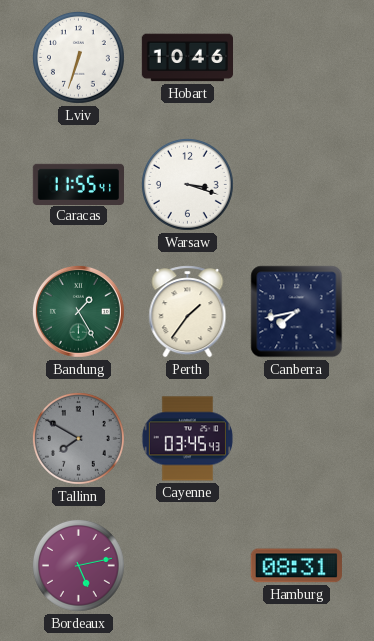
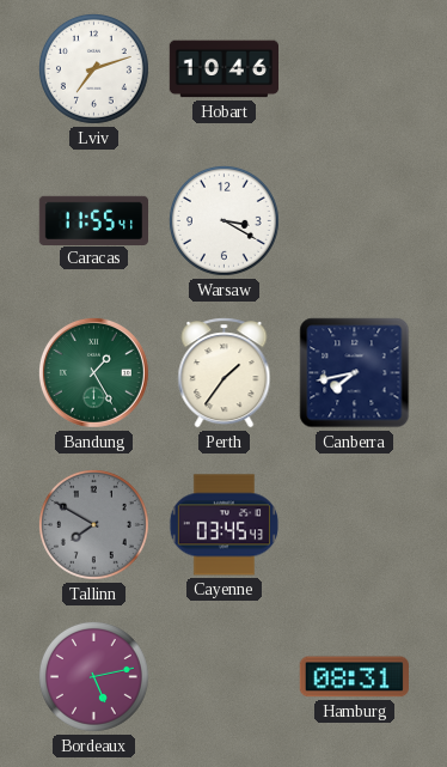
Lviv: 6:33 -> 7:12 (93, 68)
Warsaw: 3:18 -> 3:20 (223, 220)
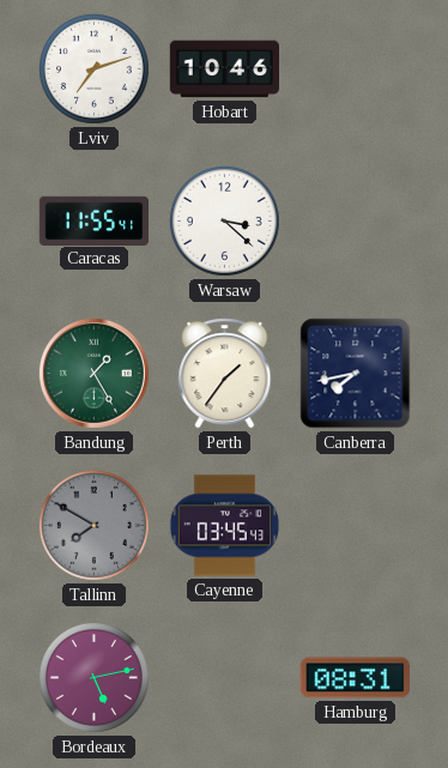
Warsaw: 3:20 -> 3:22 (224, 220)
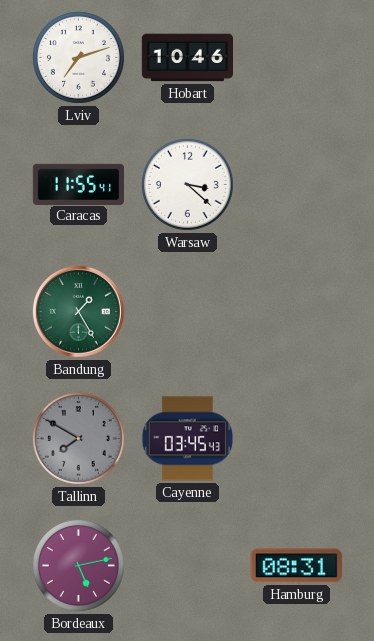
Perth: 1:36 -> none (225, 374)
Canberra: 7:43 -> none (356, 374)
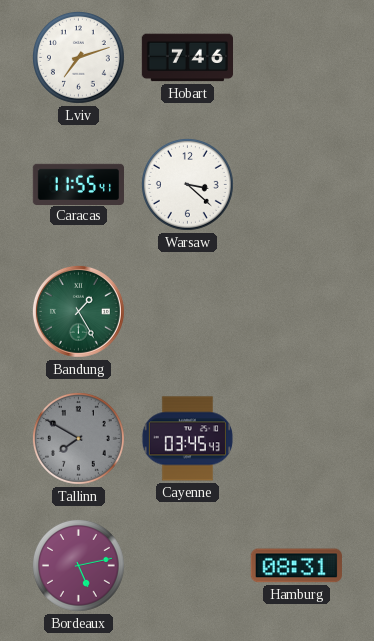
Hobart: 10:46 -> 7:46 (187, 58)
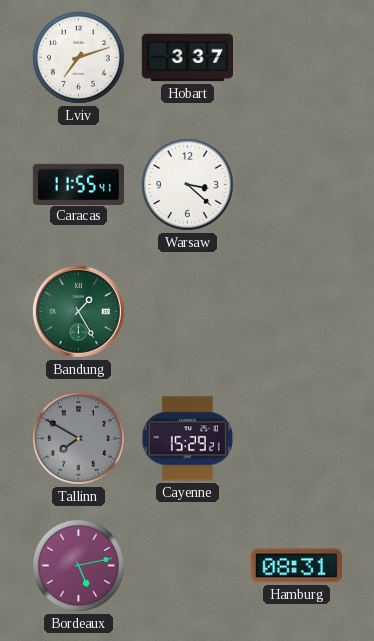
Hobart: 7:46 -> 3:37 (187, 58)
Cayenne: 03:45 -> 15:29 (187, 439)
